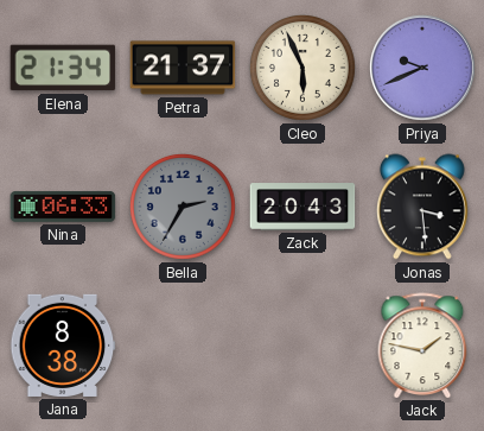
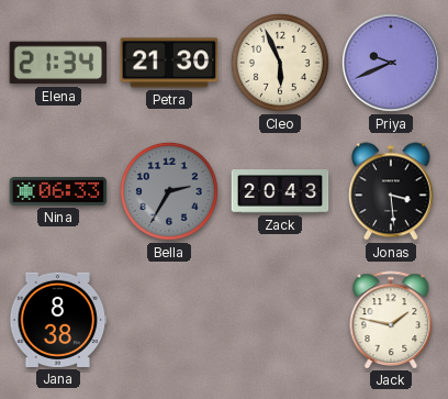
Petra: 21:37 -> 21:30 (169, 63)
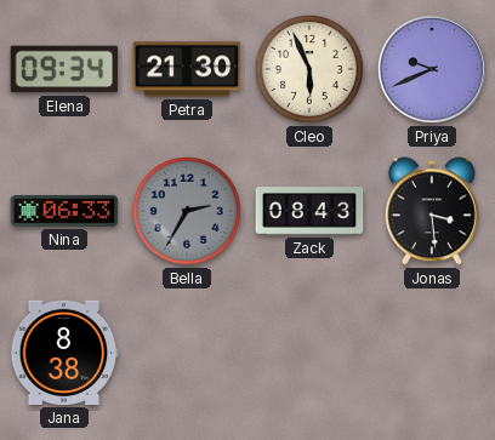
Elena: 21:34 -> 09:34 (64, 69)
Zack: 20:43 -> 08:43 (309, 211)
Jack: 1:47 -> none (391, 320)
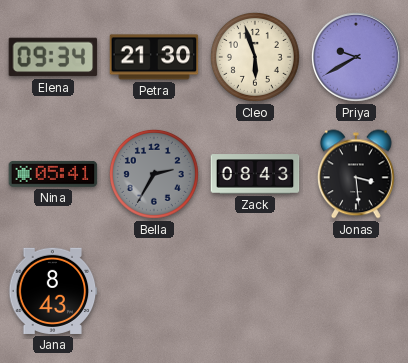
Cleo: 5:56 -> 5:57 (255, 57)
Priya: 9:41 -> 9:40 (356, 57)
Nina: 06:33 -> 05:41 (53, 174)
Jana: 8:38 -> 8:43 (53, 291)
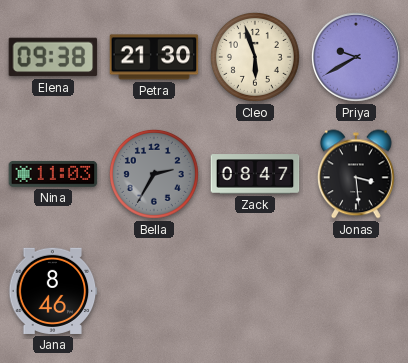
Elena: 09:34 -> 09:38 (53, 57)
Nina: 05:41 -> 11:03 (53, 174)
Zack: 08:43 -> 08:47 (255, 174)
Jana: 8:43 -> 8:46 (53, 291)
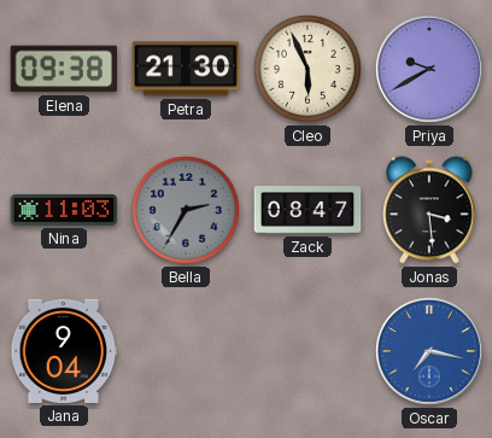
Cleo: 5:57 -> 5:56 (307, 69)
Jana: 8:46 -> 9:04 (64, 351)
Oscar: none -> 7:17 (429, 351)
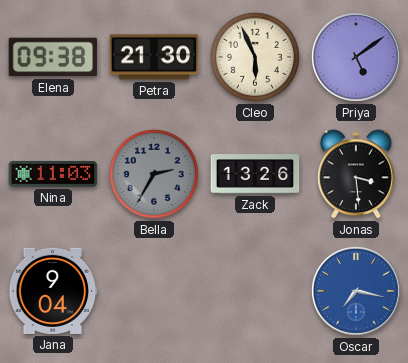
Priya: 9:40 -> 5:09 (356, 57)
Zack: 08:47 -> 13:26 (255, 174)
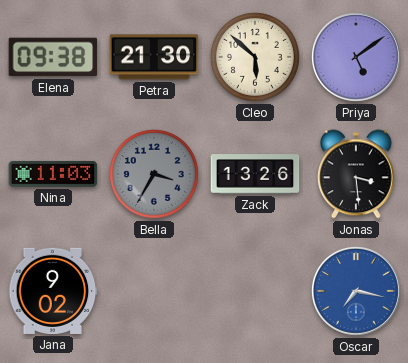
Cleo: 5:56 -> 5:52 (255, 57)
Bella: 2:35 -> 3:35 (154, 174)
Jana: 9:04 -> 9:02 (53, 291)
